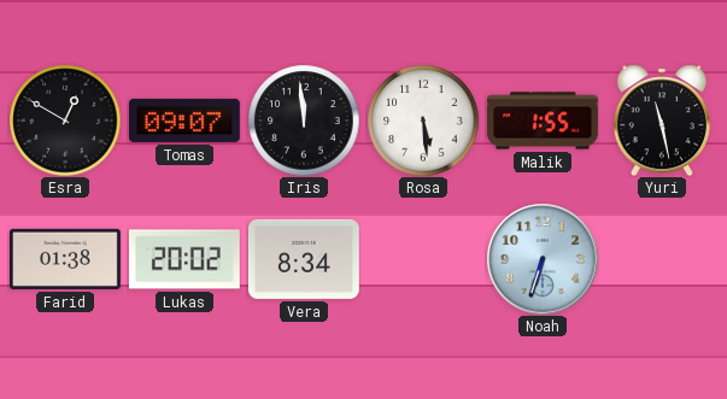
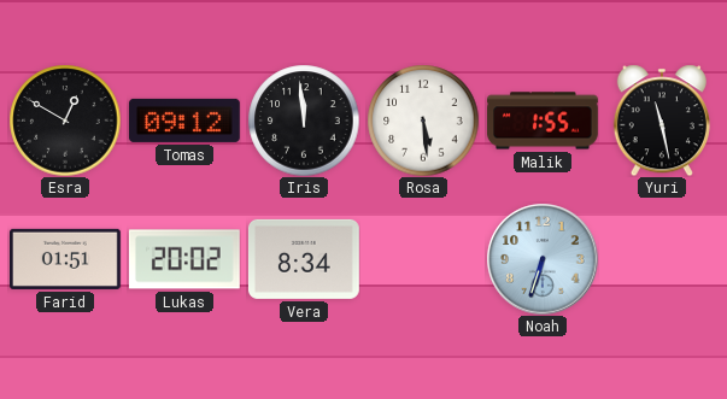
Tomas: 09:07 -> 09:12 (186, 121)
Farid: 01:38 -> 01:51 (66, 259)
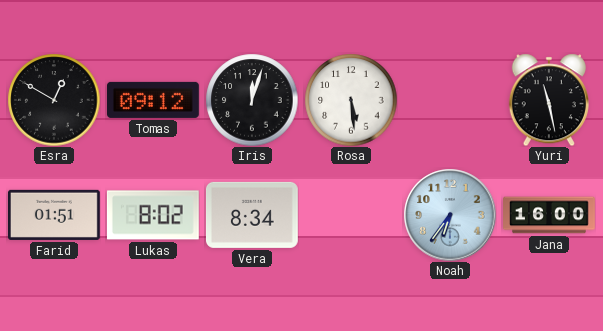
Iris: 11:59 -> 12:03 (252, 100)
Malik: 1:55 -> none (544, 121)
Lukas: 20:02 -> 8:02 (153, 215)
Noah: 6:33 -> 6:36 (450, 215)
Jana: none -> 16:00 (549, 215)
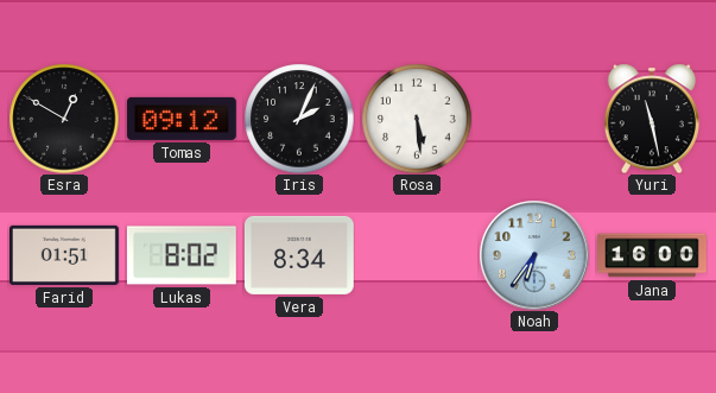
Iris: 12:03 -> 2:04 (299, 119)
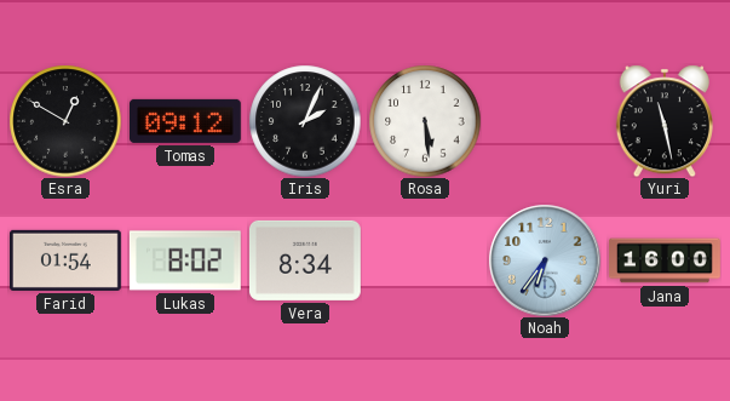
Farid: 01:51 -> 01:54 (67, 260)
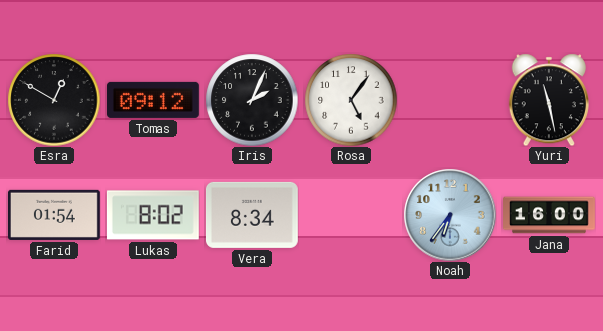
Rosa: 5:29 -> 5:06 (351, 100)
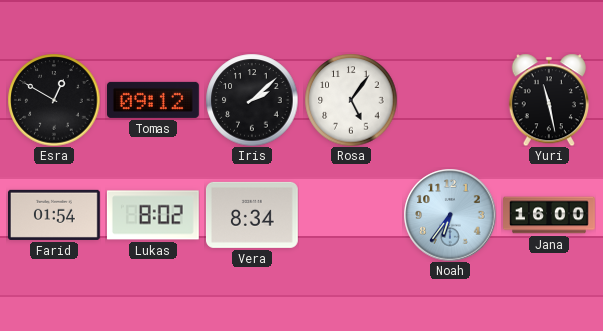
Iris: 2:04 -> 2:08 (252, 100)
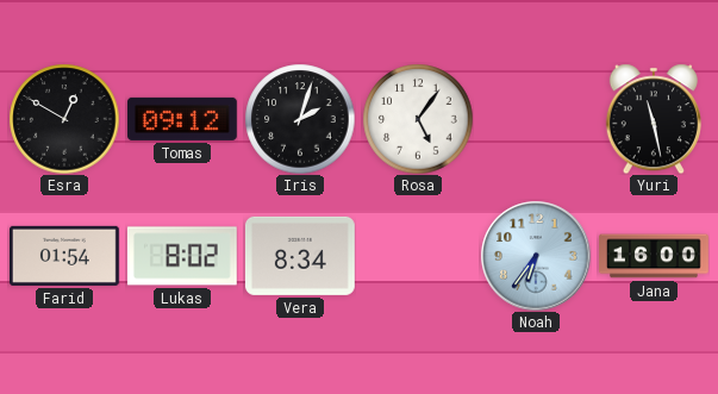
Iris: 2:08 -> 2:03 (300, 119)
